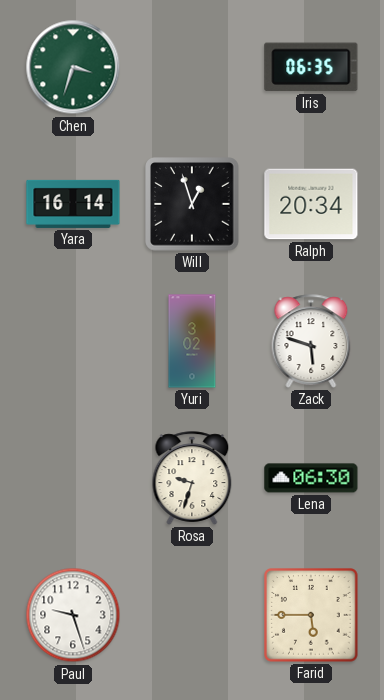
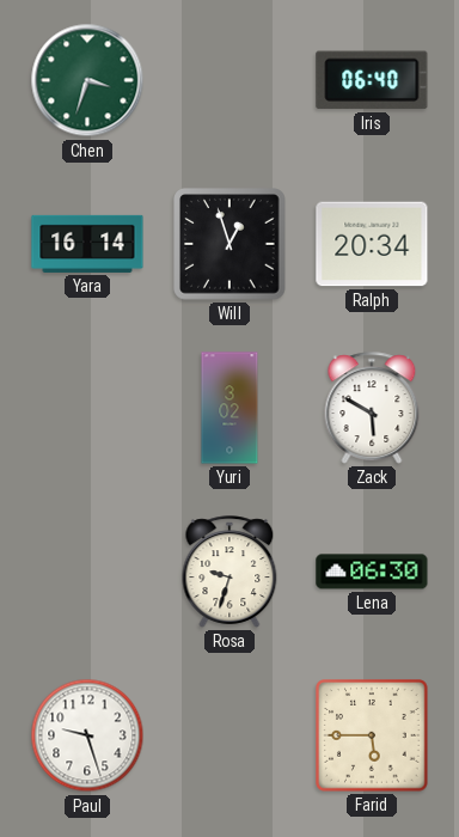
Iris: 06:35 -> 06:40 (372, 80)
Zack: 5:48 -> 5:50 (372, 408)
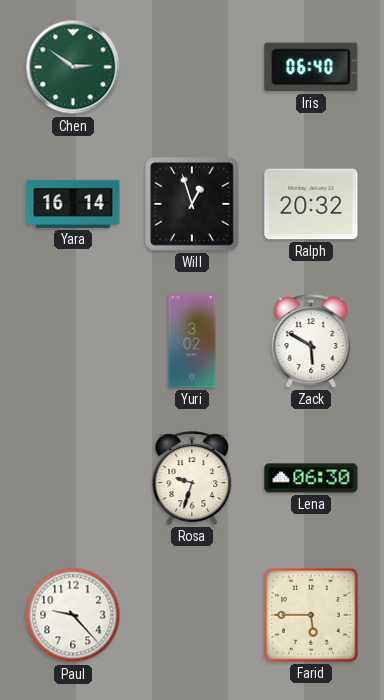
Chen: 3:33 -> 2:51 (73, 67)
Ralph: 20:34 -> 20:32 (311, 204)
Paul: 9:27 -> 9:23 (73, 615)
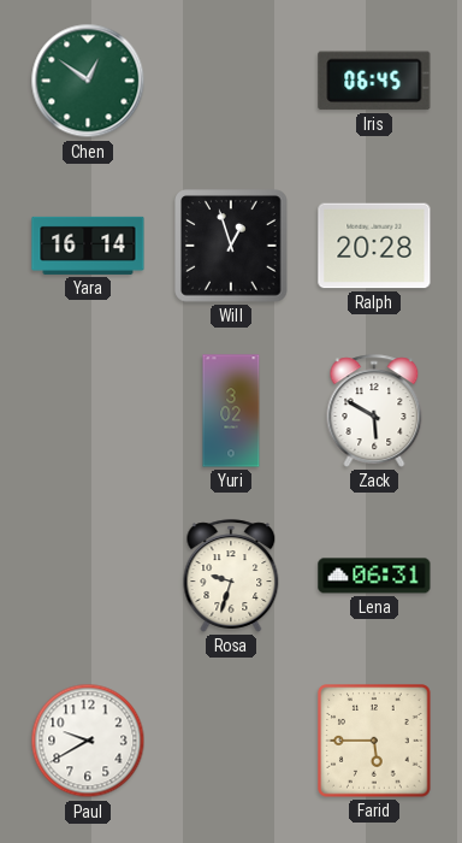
Chen: 2:51 -> 12:51 (88, 81)
Iris: 06:40 -> 06:45 (374, 81)
Ralph: 20:32 -> 20:28 (374, 246)
Lena: 06:30 -> 06:31 (374, 576)
Paul: 9:23 -> 9:40 (88, 741)
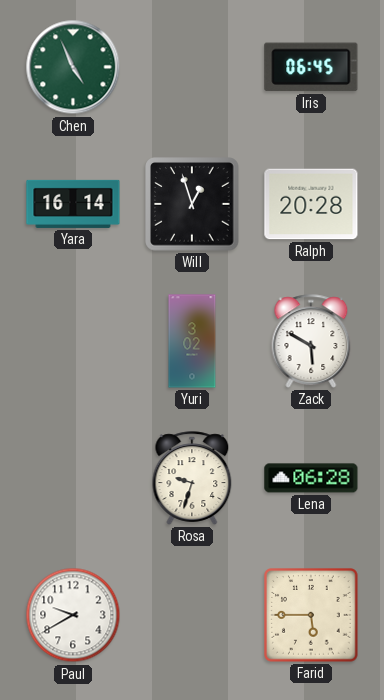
Chen: 12:51 -> 4:56 (73, 67)
Lena: 06:31 -> 06:28 (311, 478)
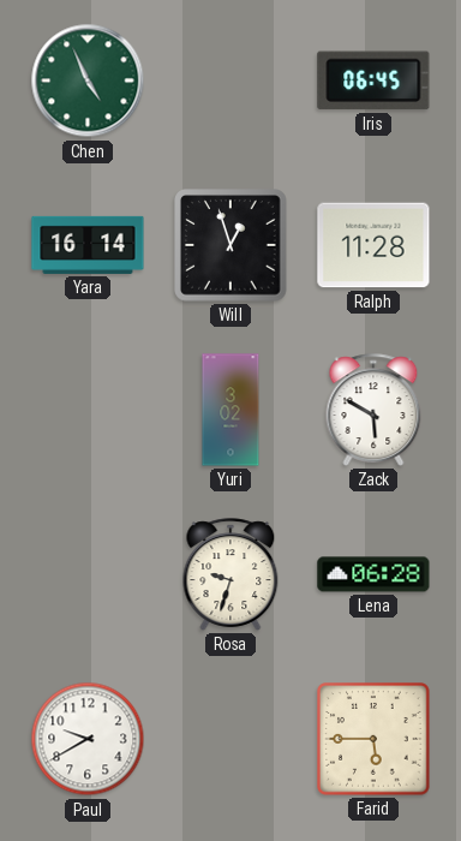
Ralph: 20:28 -> 11:28 (373, 245)
